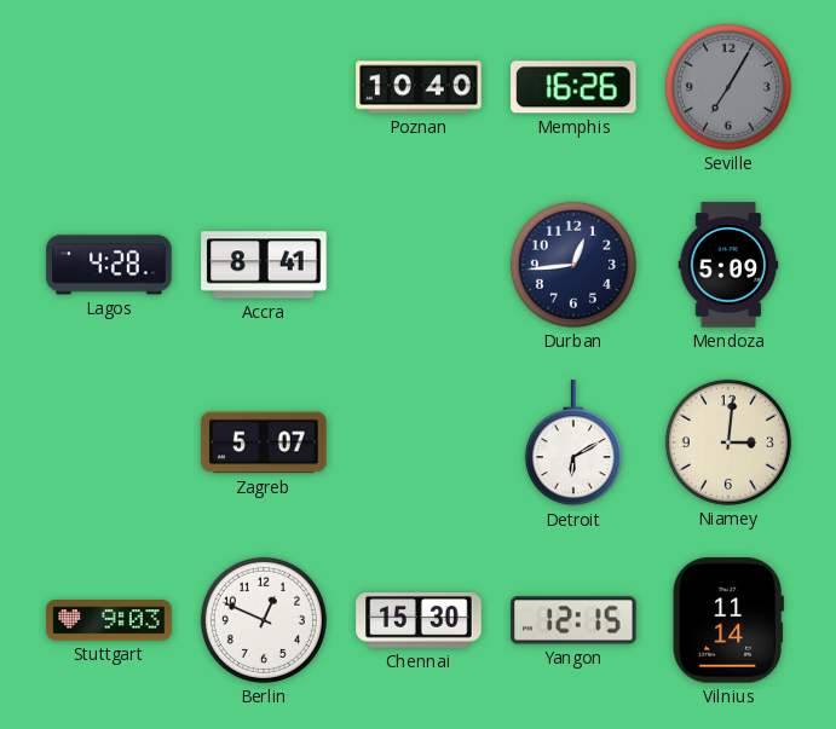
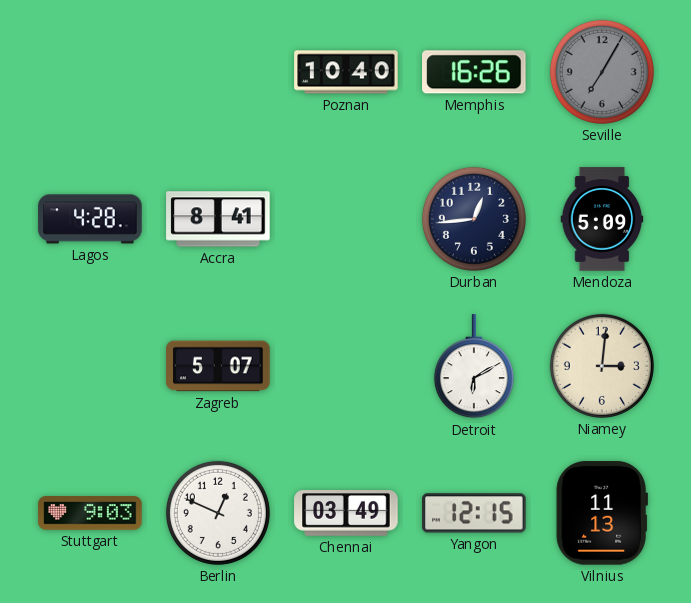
Chennai: 15:30 -> 03:49 (346, 513)
Vilnius: 11:14 -> 11:13 (602, 513)
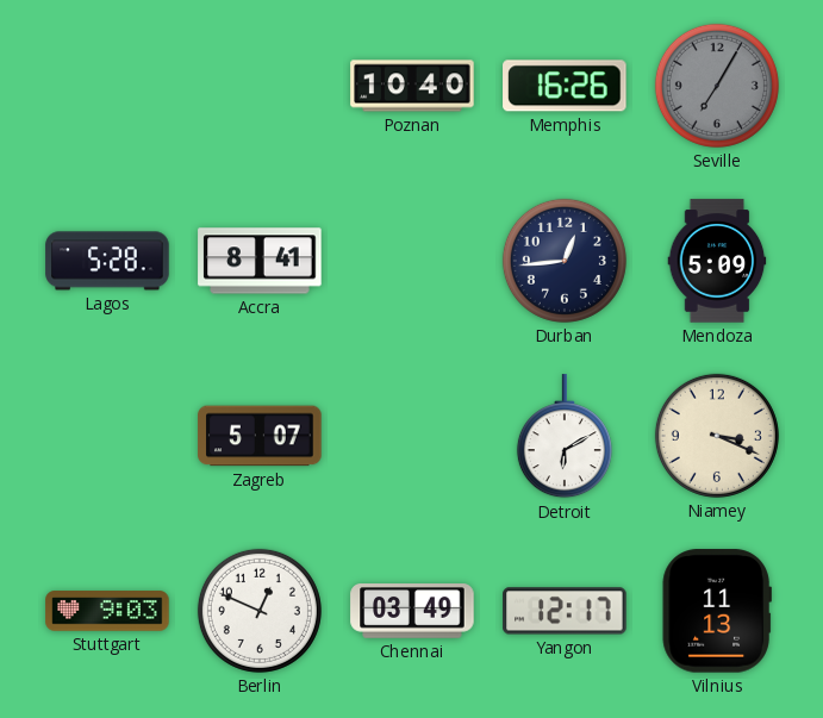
Lagos: 4:28 -> 5:28 (107, 261)
Niamey: 3:01 -> 3:19 (717, 436)
Yangon: 12:15 -> 12:17 (565, 611)
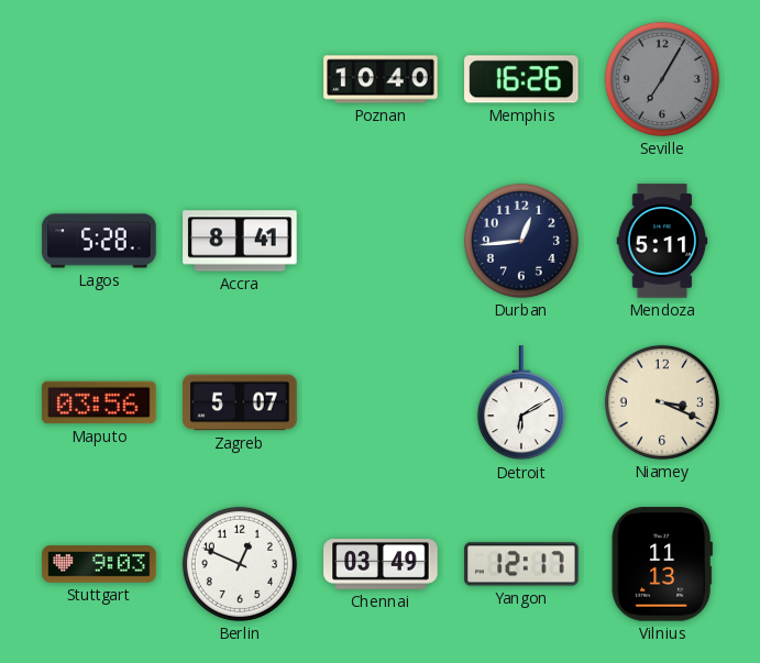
Mendoza: 5:09 -> 5:11 (662, 241)
Maputo: none -> 03:56 (99, 402)
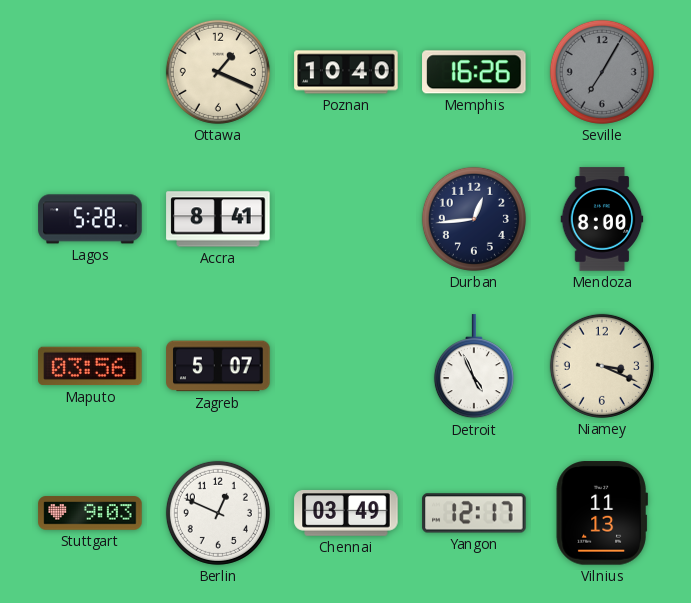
Ottawa: none -> 1:19 (218, 72)
Mendoza: 5:11 -> 8:00 (602, 219)
Detroit: 6:10 -> 4:56 (474, 367)
